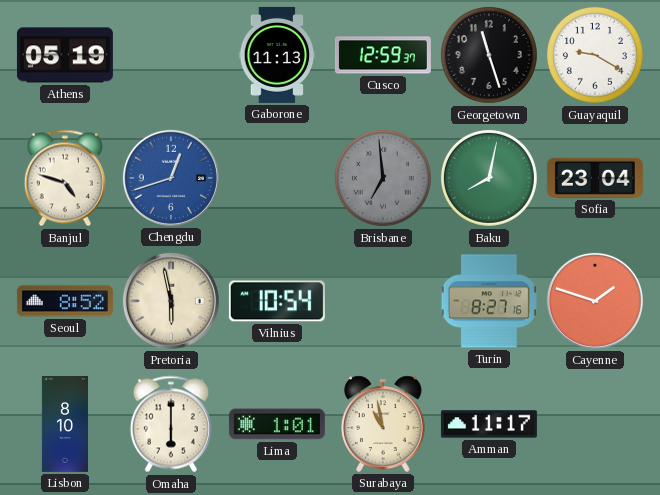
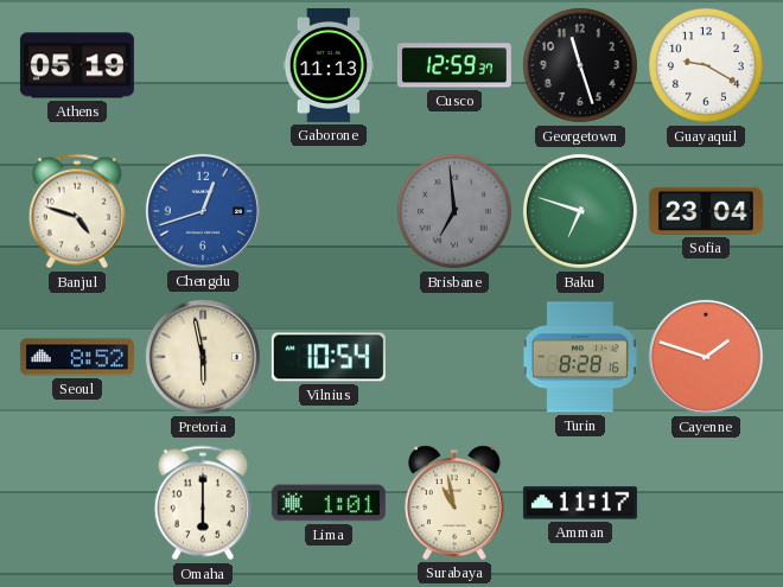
Baku: 8:02 -> 6:48 (580, 211)
Turin: 8:27 -> 8:28 (580, 357)
Lisbon: 8:10 -> none (65, 424)
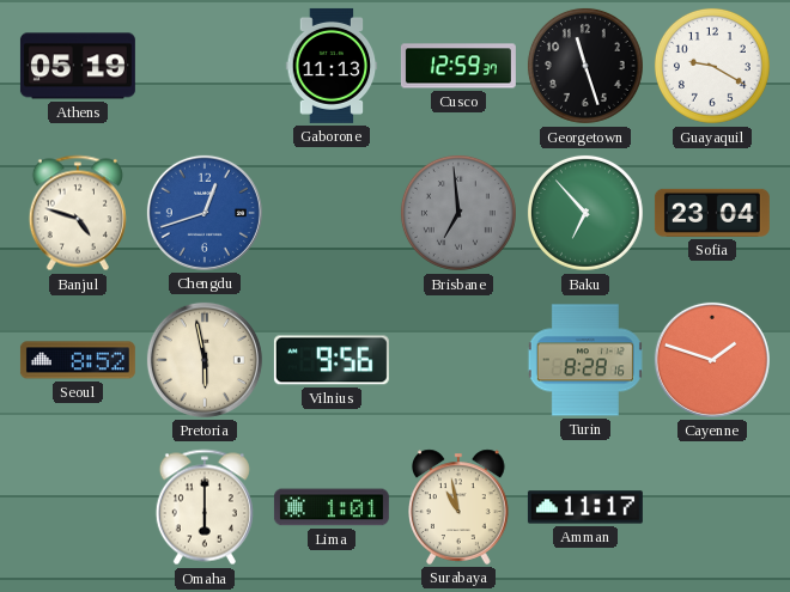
Baku: 6:48 -> 6:53 (585, 213)
Vilnius: 10:54 -> 9:56 (332, 360)
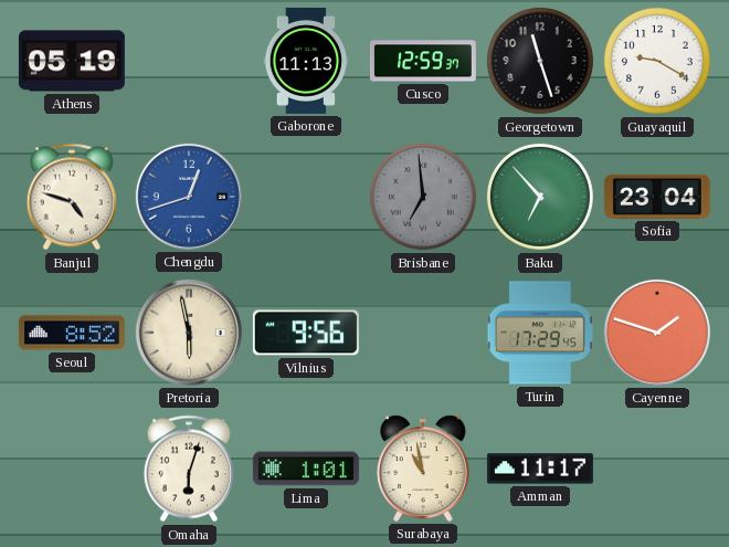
Turin: 8:28 -> 17:29 (540, 333)
Omaha: 6:00 -> 6:03 (189, 469)
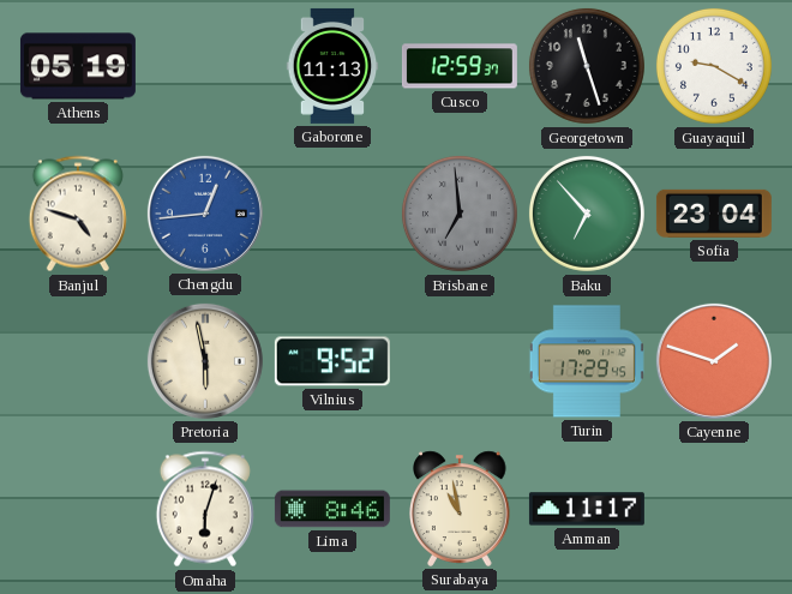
Chengdu: 12:42 -> 12:44 (205, 214)
Seoul: 8:52 -> none (72, 333)
Vilnius: 9:56 -> 9:52 (332, 361)
Lima: 1:01 -> 8:46 (332, 509)
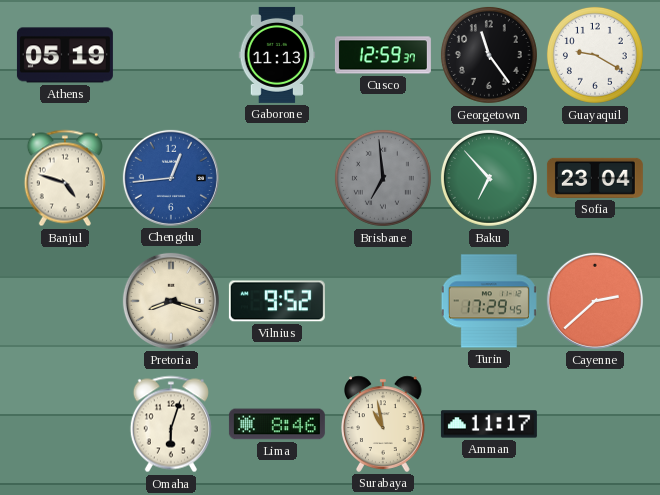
Georgetown: 11:27 -> 11:24 (489, 55)
Pretoria: 5:58 -> 8:18 (171, 301)
Cayenne: 1:48 -> 2:38 (595, 301)
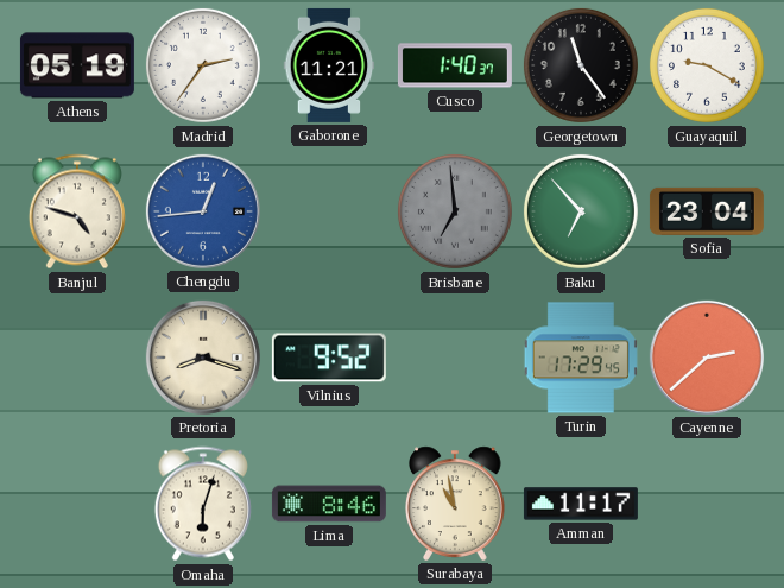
Madrid: none -> 2:36 (203, 65)
Gaborone: 11:13 -> 11:21 (329, 65)
Cusco: 12:59 -> 1:40 (455, 65)
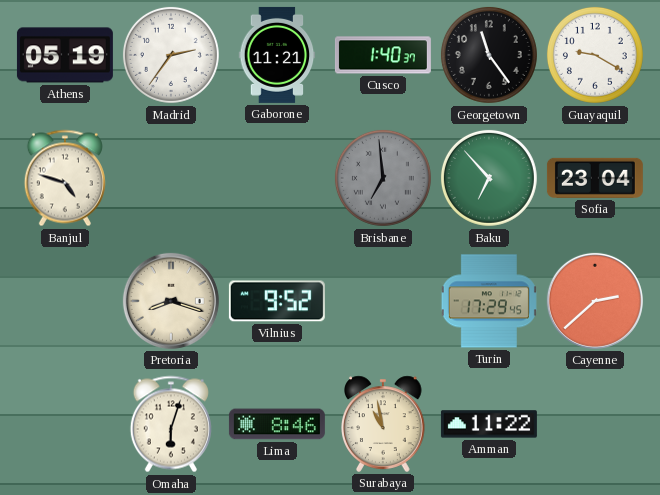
Chengdu: 12:44 -> none (203, 211)
Amman: 11:17 -> 11:22 (489, 424)
